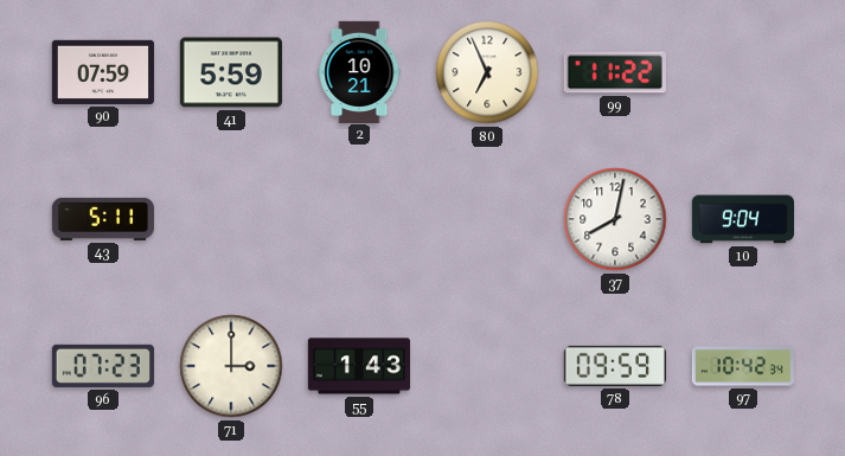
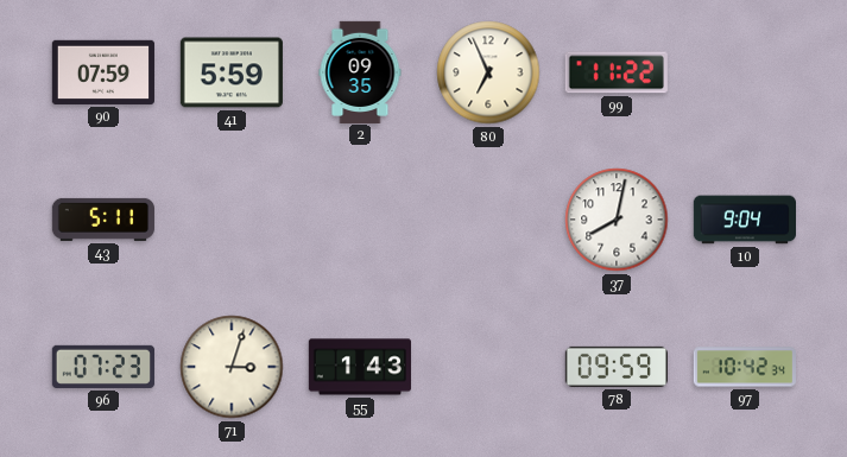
2: 10:21 -> 09:35 (360, 71)
71: 3:00 -> 3:03 (232, 367)
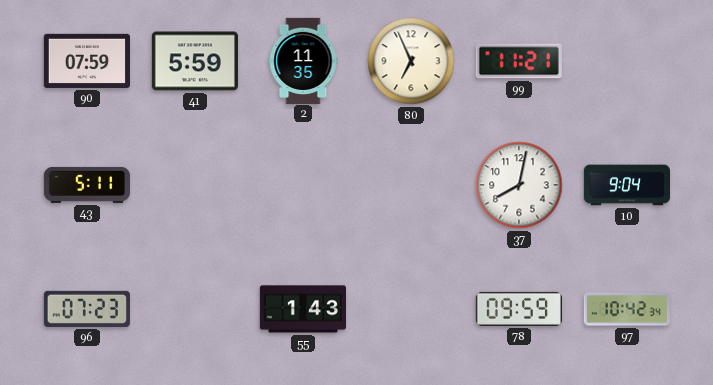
2: 09:35 -> 11:35 (303, 60)
99: 11:22 -> 11:21 (519, 61)
71: 3:03 -> none (232, 367)
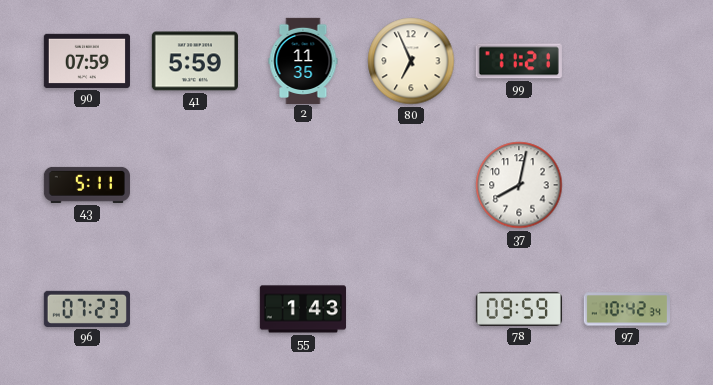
10: 9:04 -> none (626, 185)
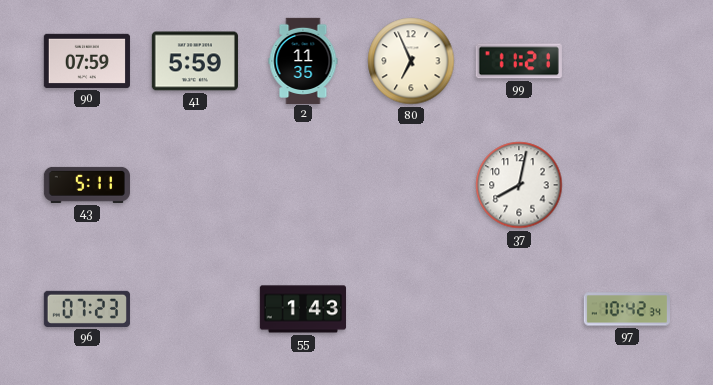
78: 09:59 -> none (519, 309)
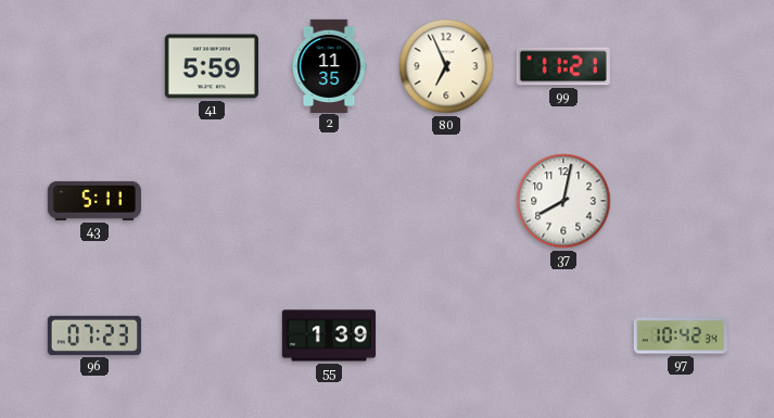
90: 07:59 -> none (87, 61)
55: 1:43 -> 1:39 (328, 335)
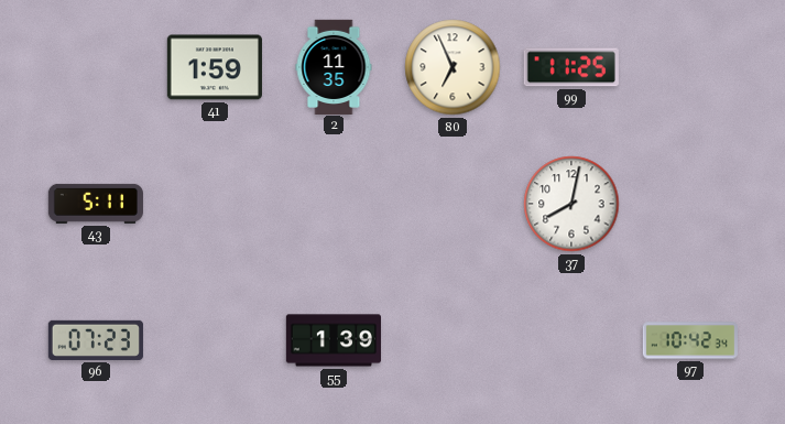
41: 5:59 -> 1:59 (215, 67)
99: 11:21 -> 11:25 (571, 67)
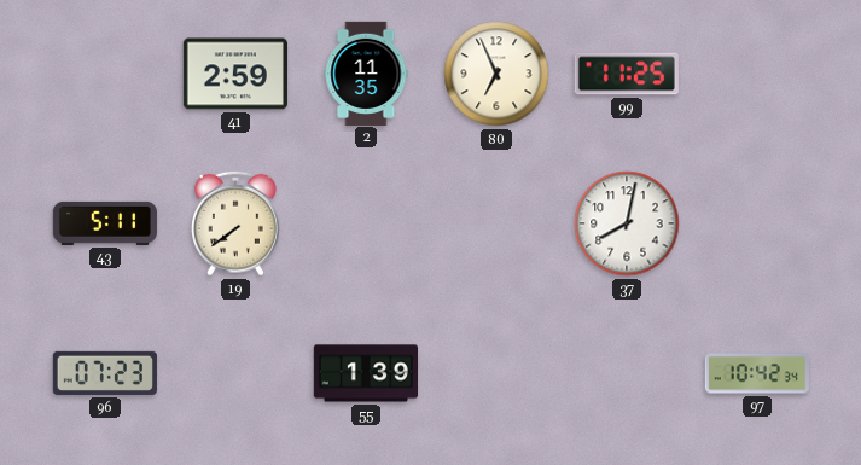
41: 1:59 -> 2:59 (235, 74)
19: none -> 7:39 (237, 223)
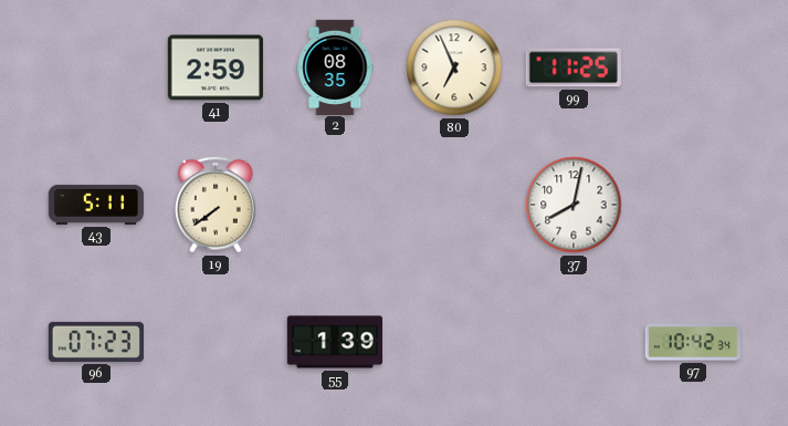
2: 11:35 -> 08:35 (335, 66)
